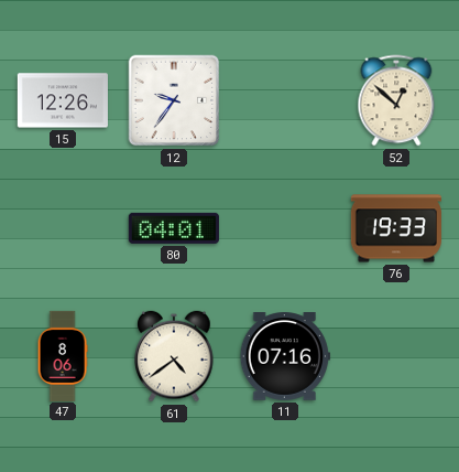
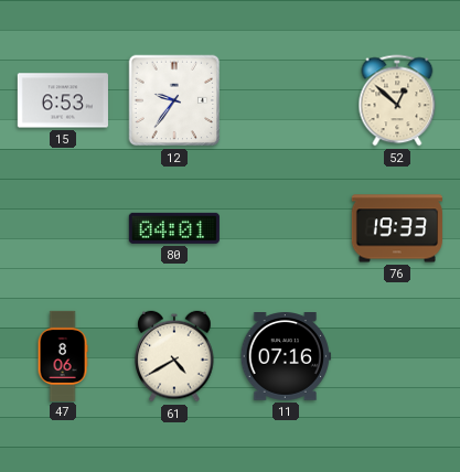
15: 12:26 -> 6:53 (63, 100)
61: 4:39 -> 4:40 (174, 356)
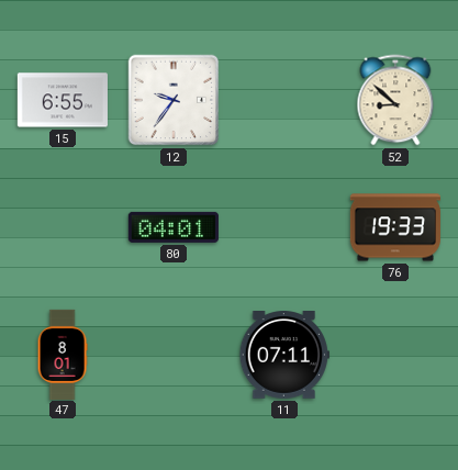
15: 6:53 -> 6:55 (63, 100)
52: 12:52 -> 8:52 (395, 100)
47: 8:06 -> 8:01 (63, 354)
61: 4:40 -> none (174, 356)
11: 07:16 -> 07:11 (284, 356)
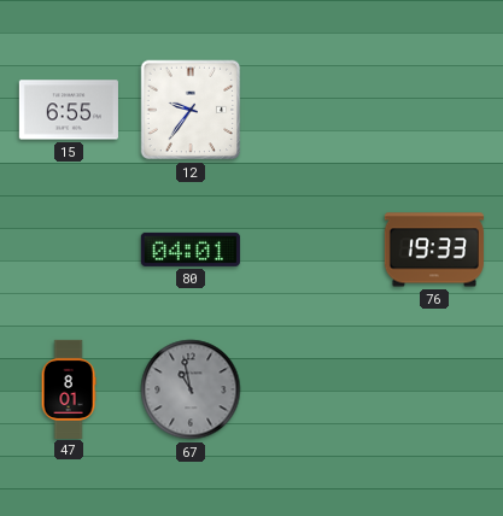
52: 8:52 -> none (395, 100)
67: none -> 10:58 (191, 389)
11: 07:11 -> none (284, 356)
